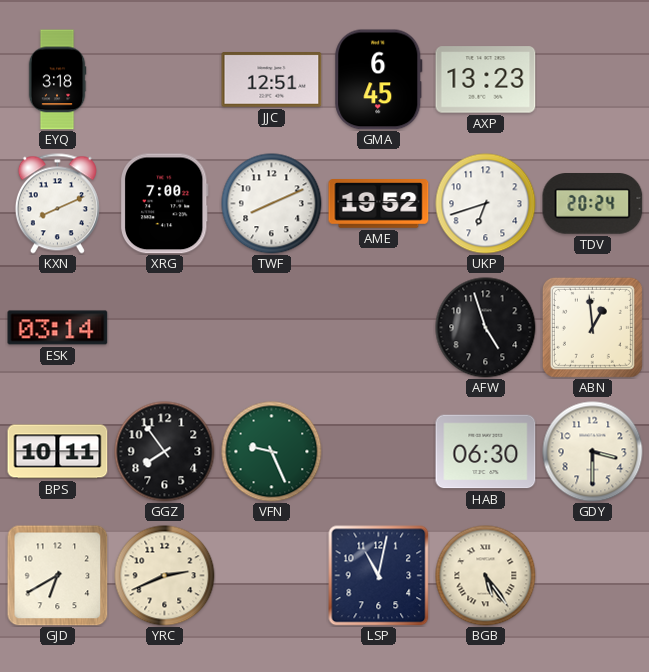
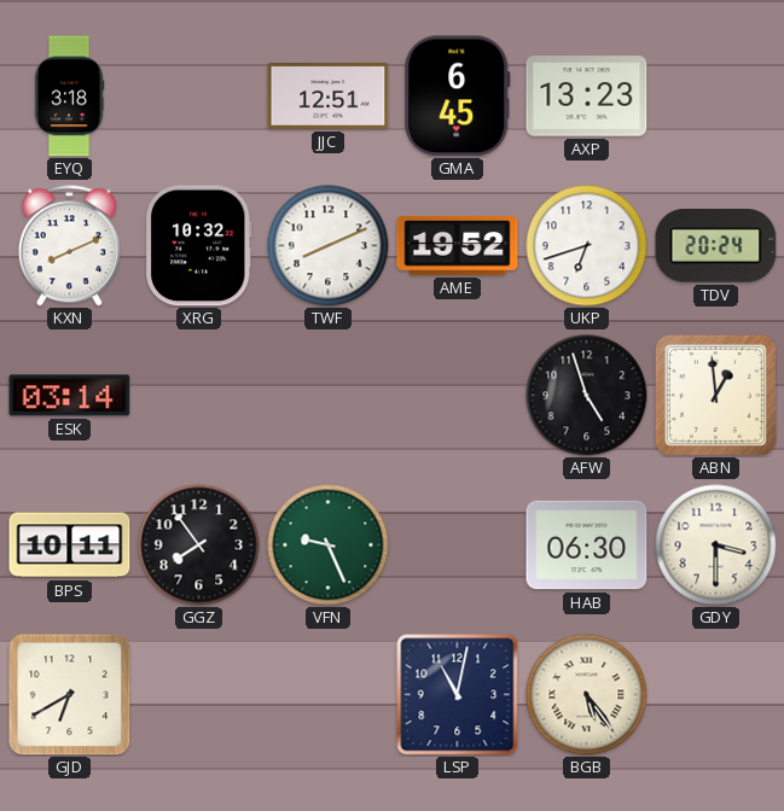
XRG: 7:00 -> 10:32 (198, 246)
YRC: 2:41 -> none (165, 576)
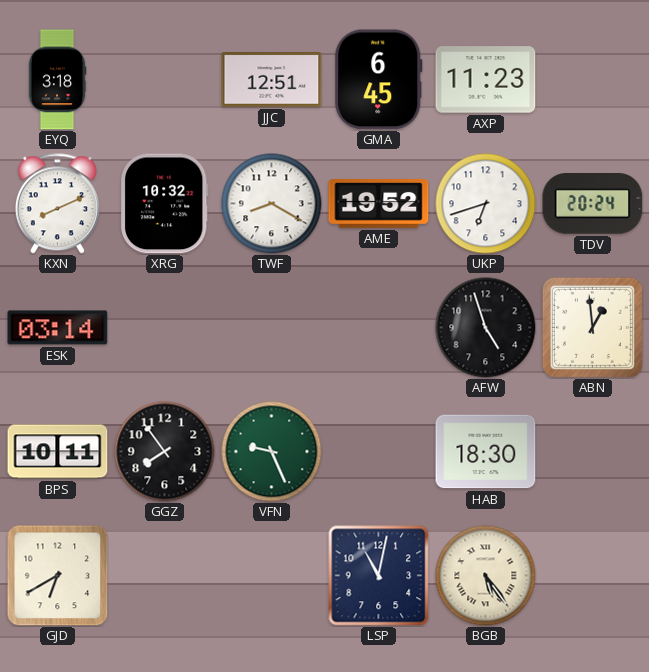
AXP: 13:23 -> 11:23 (486, 80)
TWF: 8:11 -> 8:20 (272, 204)
HAB: 06:30 -> 18:30 (486, 452)
GDY: 3:30 -> none (716, 545)
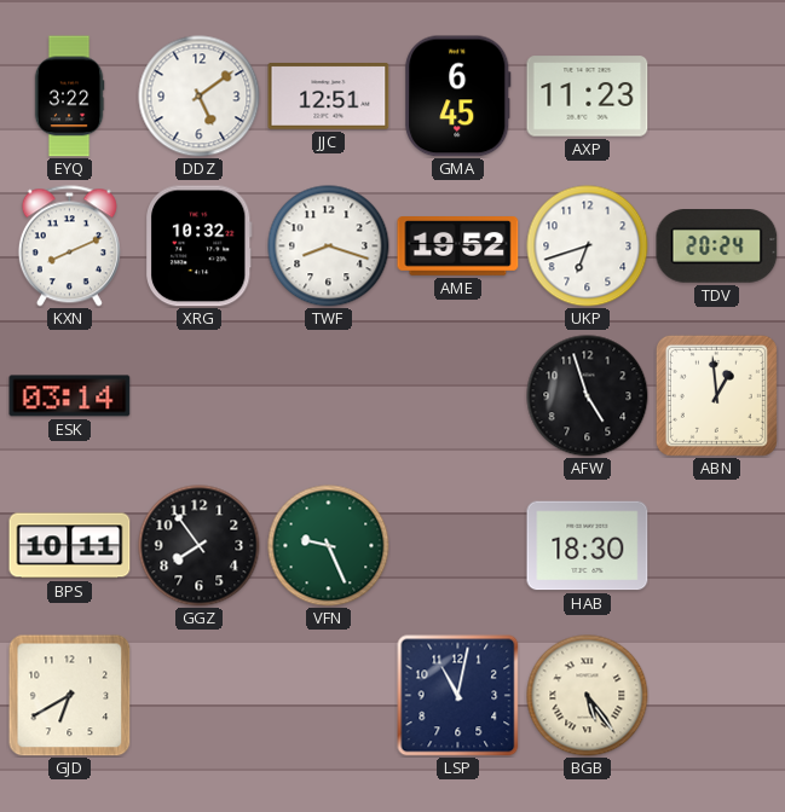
EYQ: 3:18 -> 3:22 (69, 97)
DDZ: none -> 5:09 (200, 97)
TWF: 8:20 -> 8:18 (329, 246)
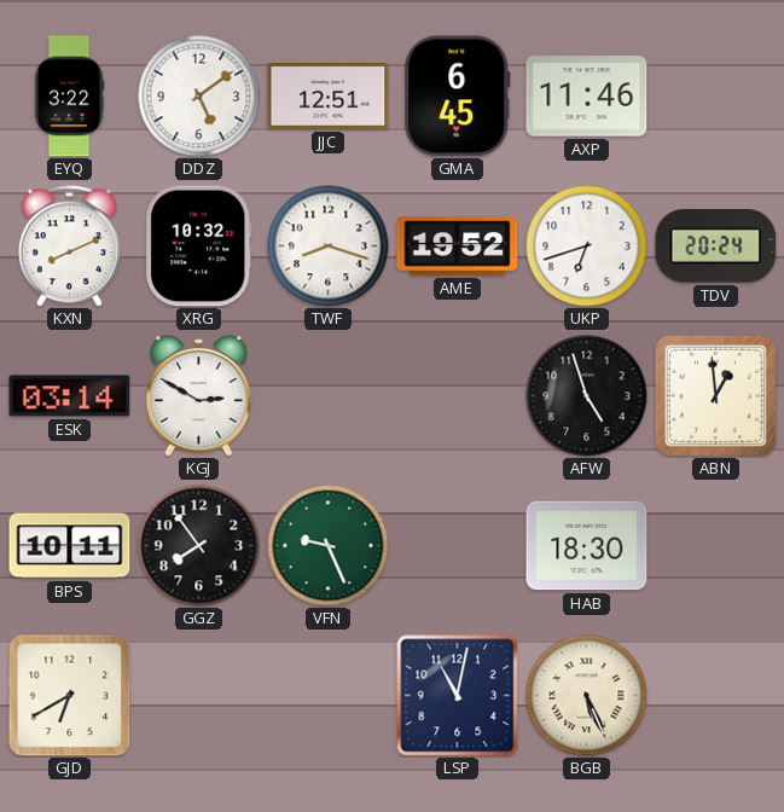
AXP: 11:23 -> 11:46 (587, 97)
KGJ: none -> 2:50 (199, 396)
BGB: 5:24 -> 5:26 (587, 696)
